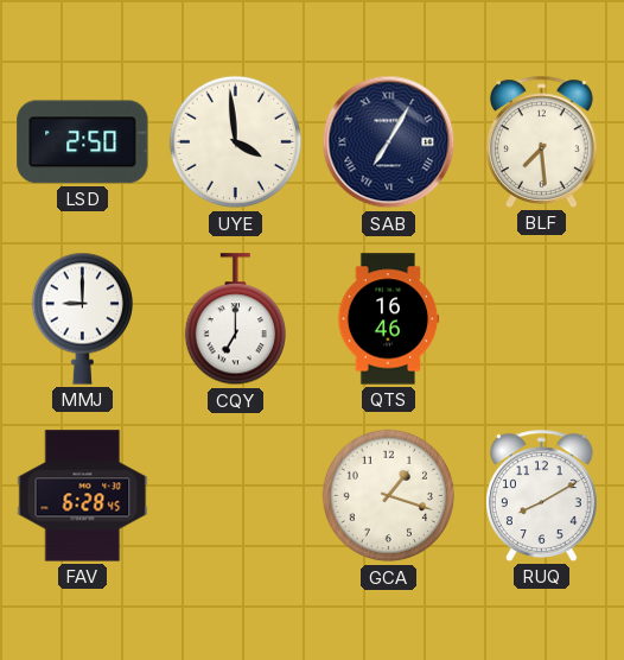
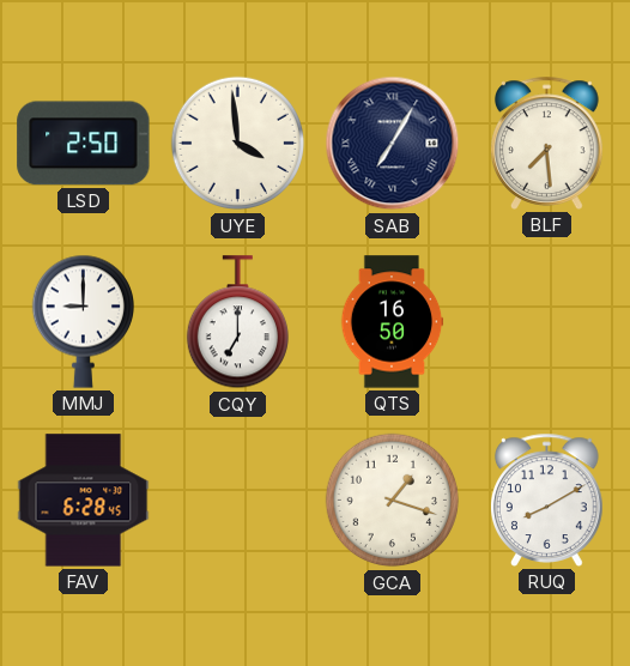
QTS: 16:46 -> 16:50 (392, 322)
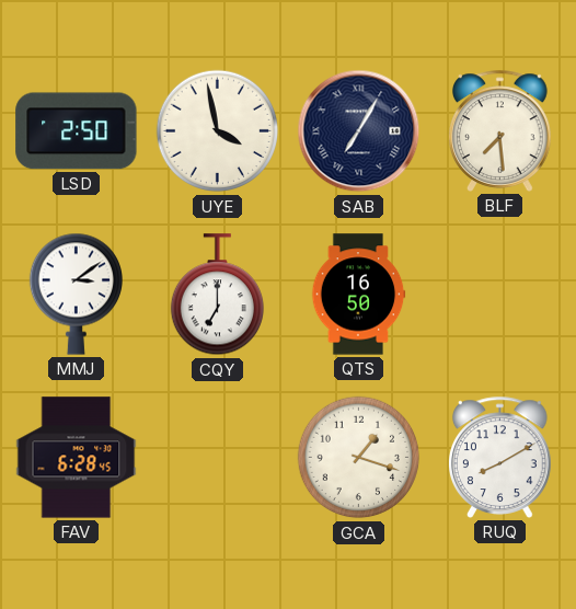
UYE: 3:59 -> 3:58 (218, 131)
MMJ: 9:00 -> 3:09 (76, 294)
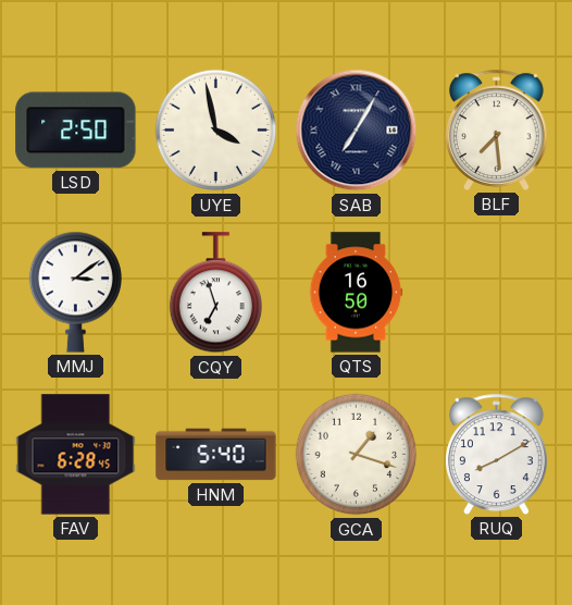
CQY: 7:00 -> 6:57 (215, 293)
HNM: none -> 5:40 (216, 455)
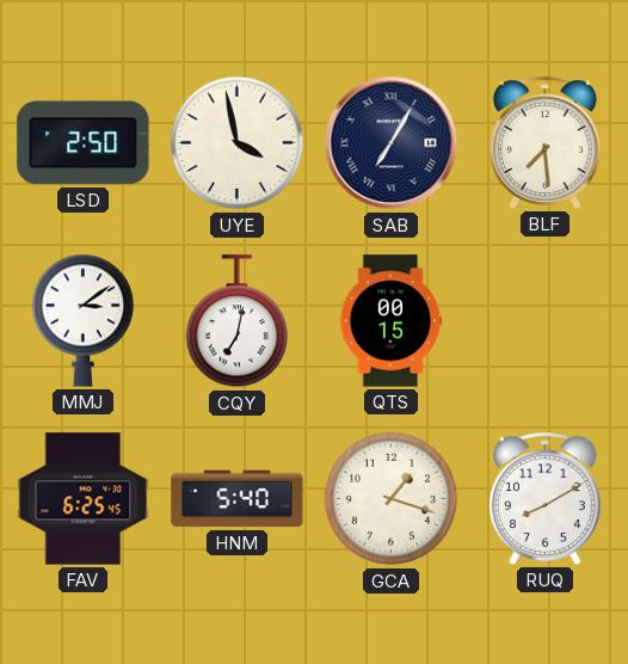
CQY: 6:57 -> 7:02 (236, 321)
QTS: 16:50 -> 00:15 (390, 321)
FAV: 6:28 -> 6:25 (84, 499)
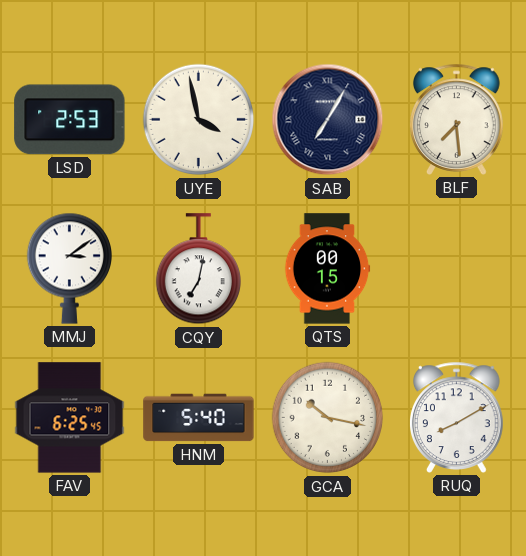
LSD: 2:50 -> 2:53 (70, 120)
GCA: 1:18 -> 10:17 (328, 418)
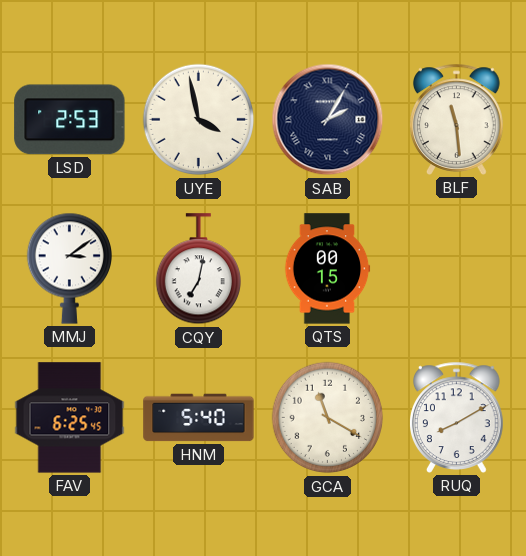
SAB: 7:05 -> 2:05 (328, 120)
BLF: 7:29 -> 11:29 (457, 119)
GCA: 10:17 -> 11:20 (328, 418)
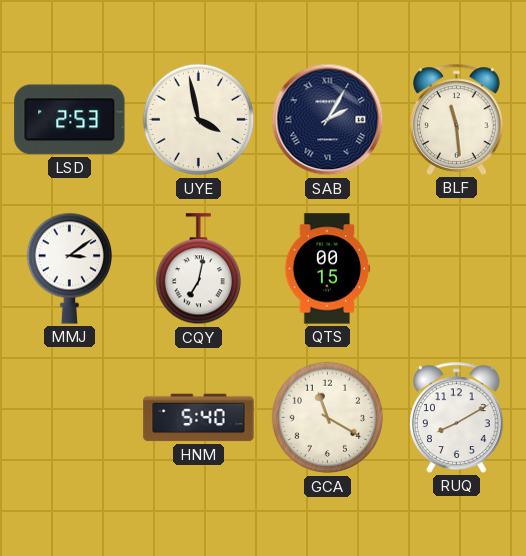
FAV: 6:25 -> none (70, 418)
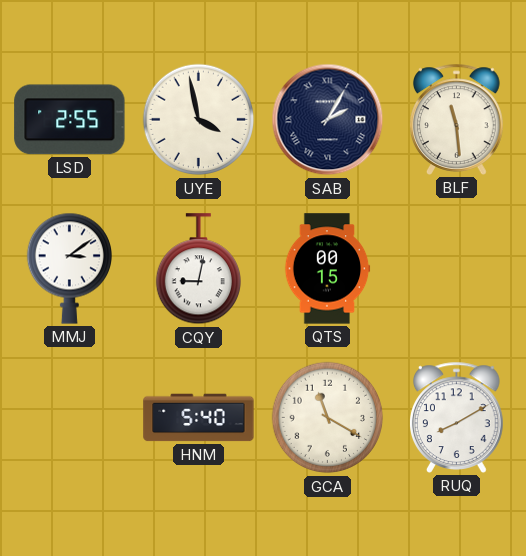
LSD: 2:53 -> 2:55 (70, 120)
CQY: 7:02 -> 9:02 (198, 269)
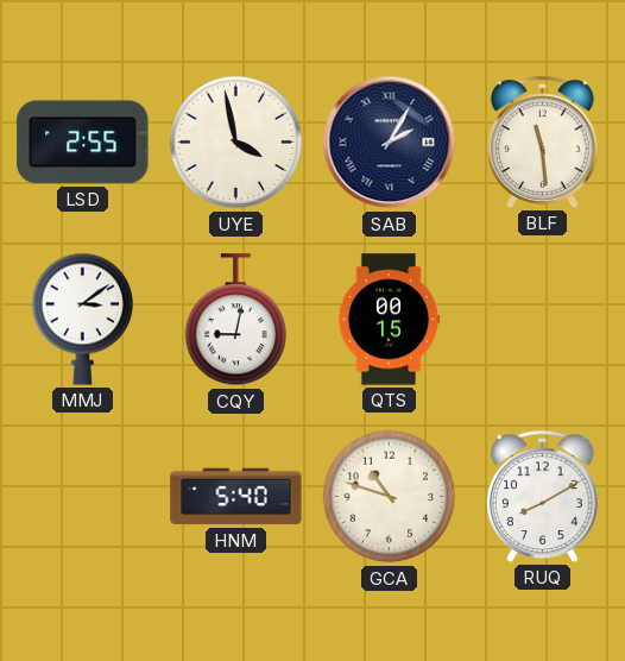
GCA: 11:20 -> 10:48 (390, 497)
